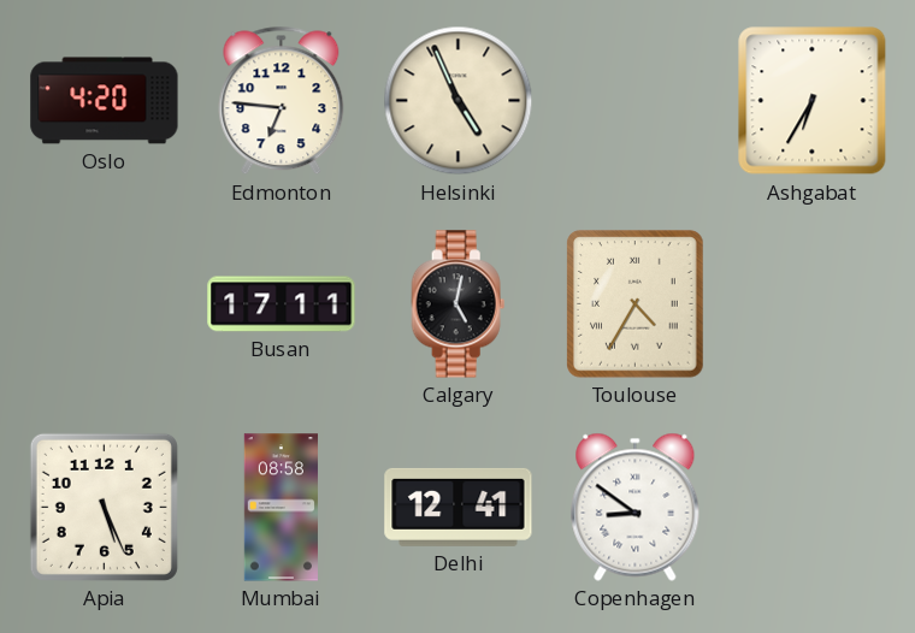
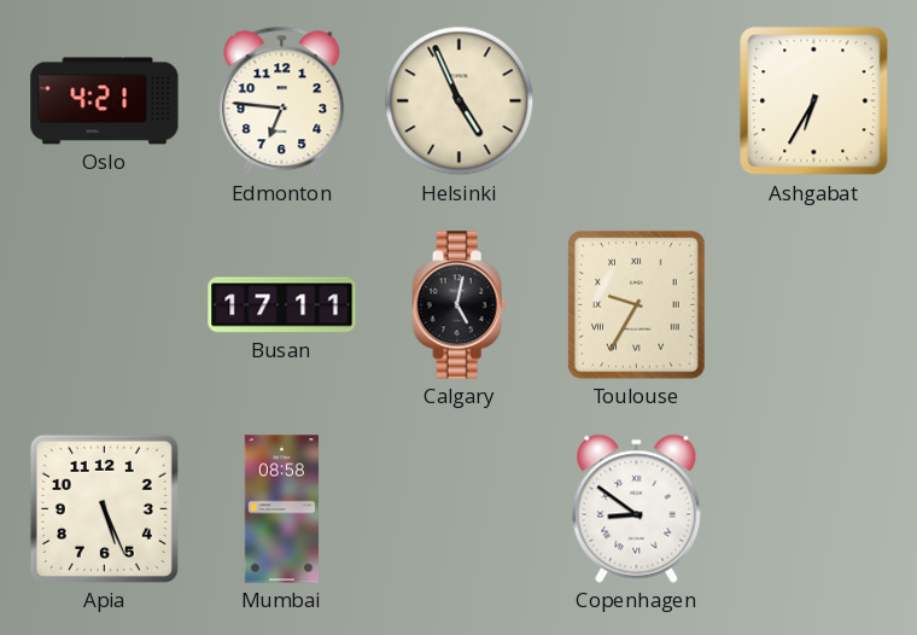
Oslo: 4:20 -> 4:21 (105, 101)
Toulouse: 4:35 -> 9:35 (637, 305)
Delhi: 12:41 -> none (459, 507)
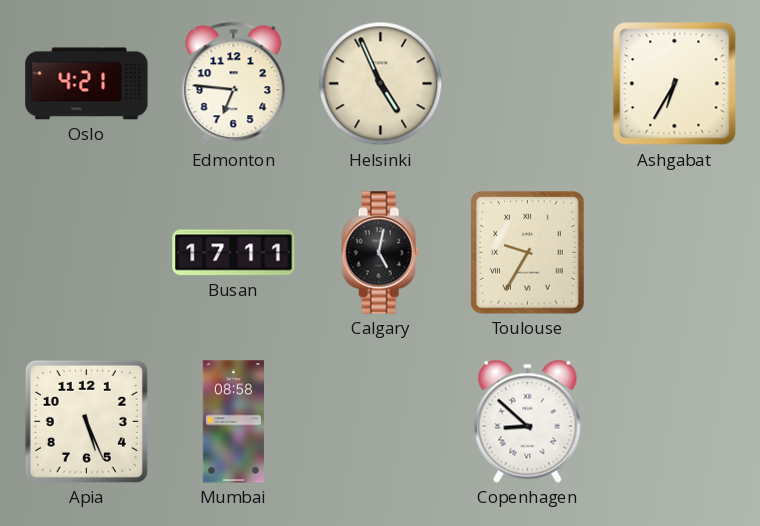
Copenhagen: 8:51 -> 8:52 (528, 421)
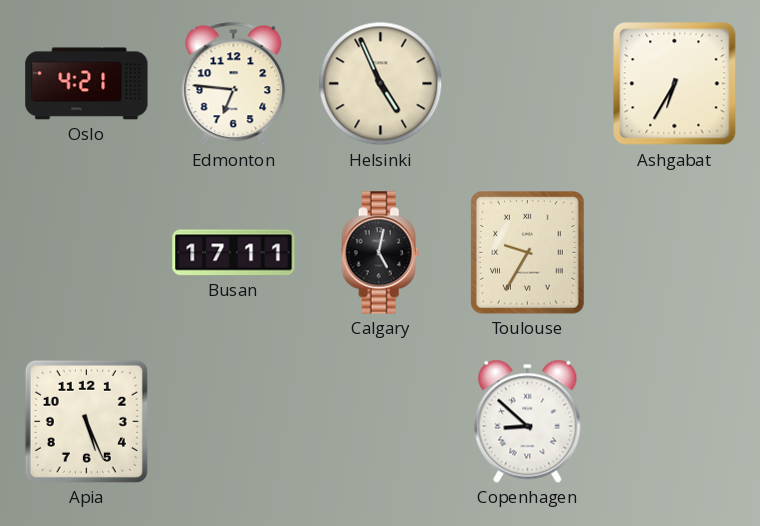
Mumbai: 08:58 -> none (233, 422)
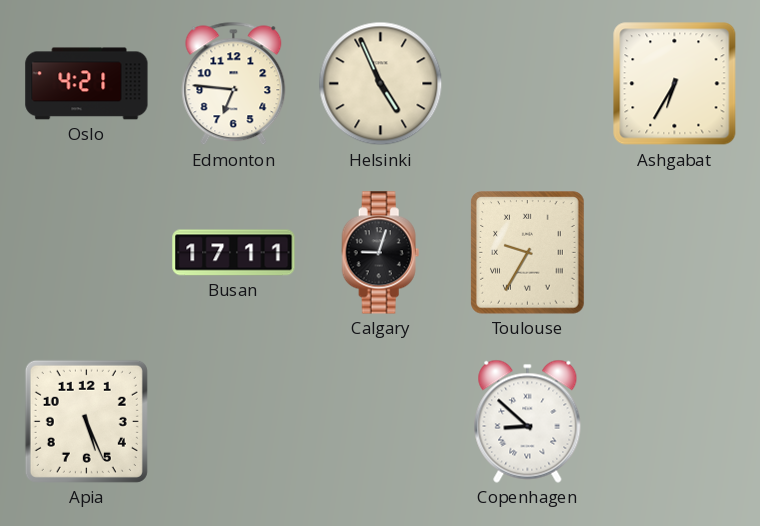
Calgary: 5:02 -> 9:03 (381, 253)
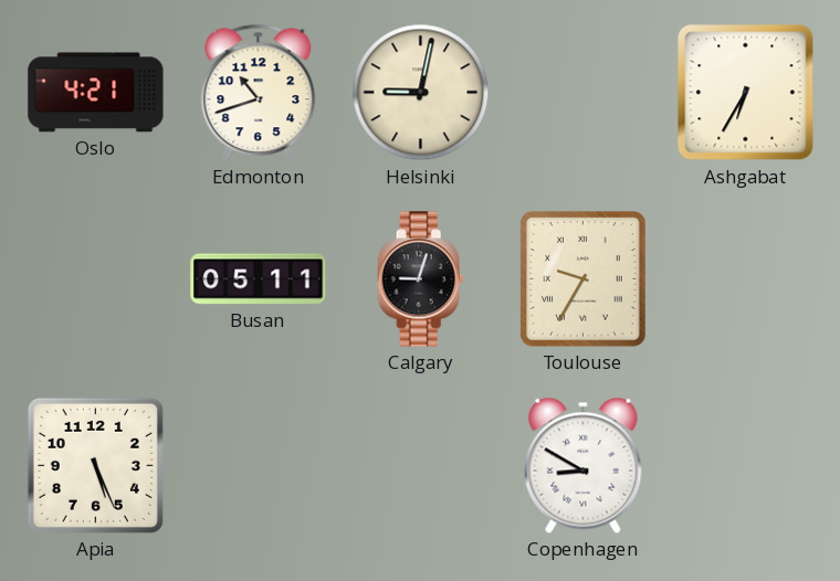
Edmonton: 6:46 -> 10:42 (259, 93)
Helsinki: 4:56 -> 9:02 (421, 93)
Busan: 17:11 -> 05:11 (259, 279)
Copenhagen: 8:52 -> 8:50 (584, 465)
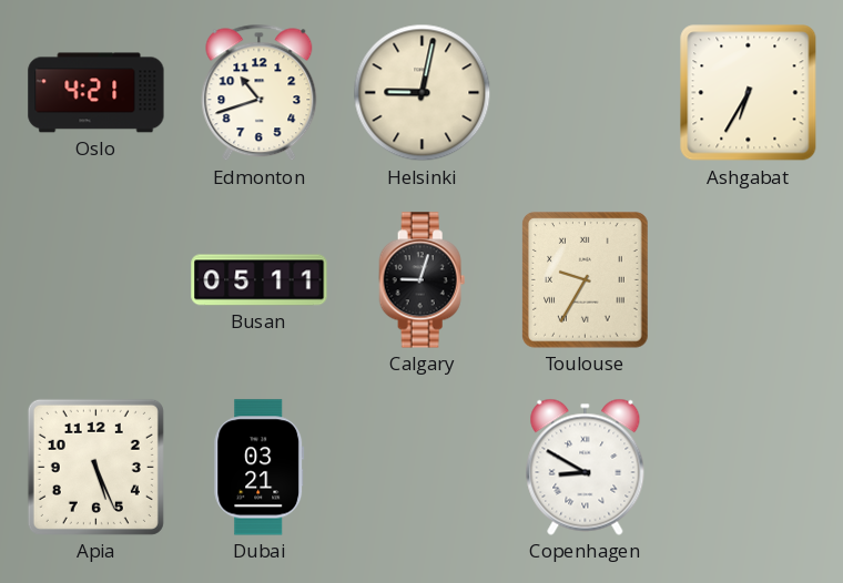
Dubai: none -> 03:21 (260, 468)
